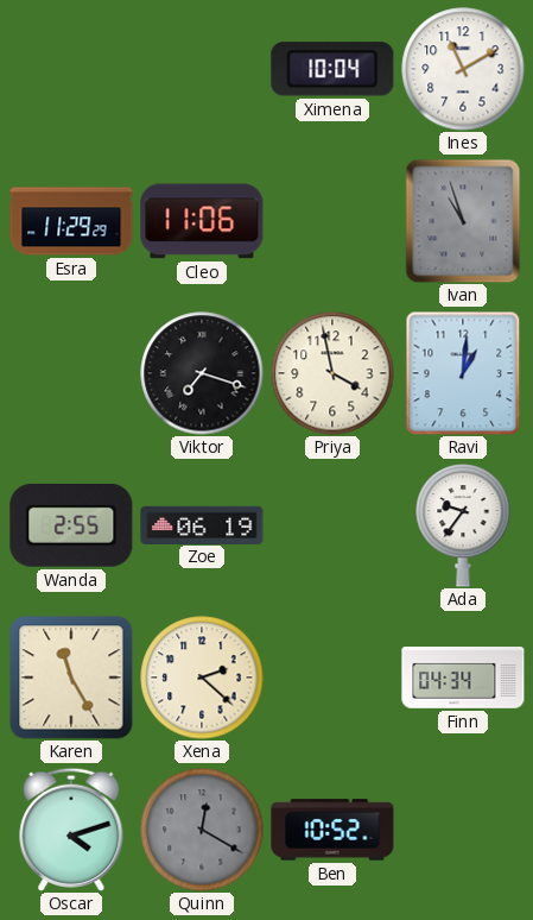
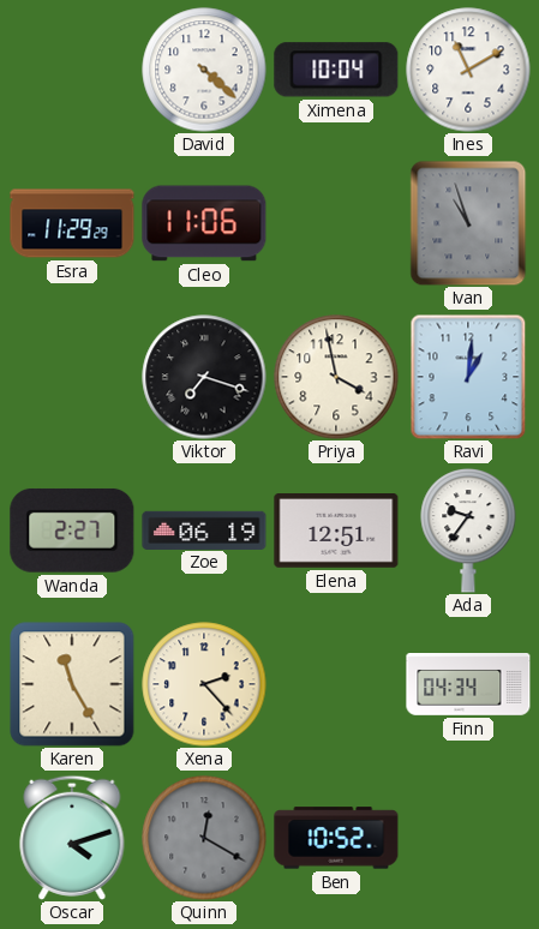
David: none -> 4:22 (204, 70)
Wanda: 2:55 -> 2:27 (72, 531)
Elena: none -> 12:51 (336, 532)
Xena: 2:22 -> 2:23 (204, 684)
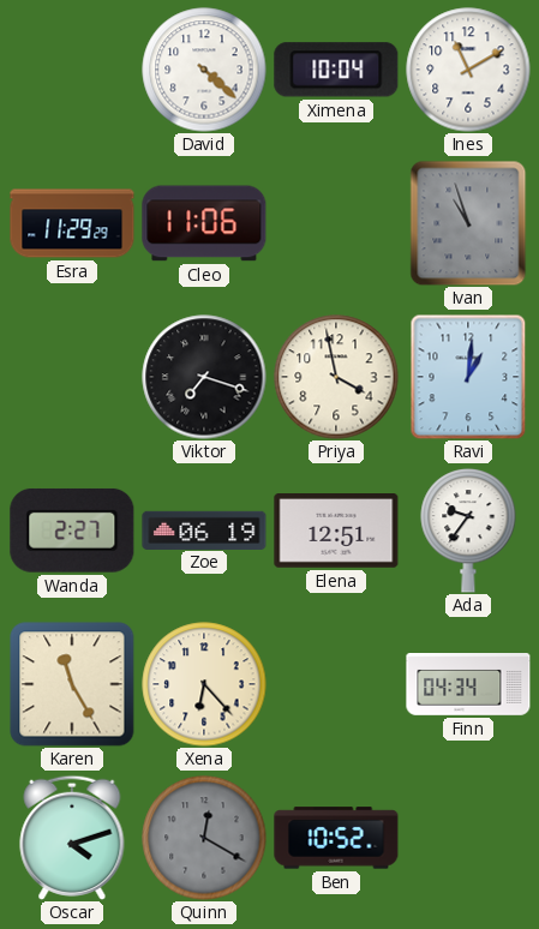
Xena: 2:23 -> 6:23 (204, 684)
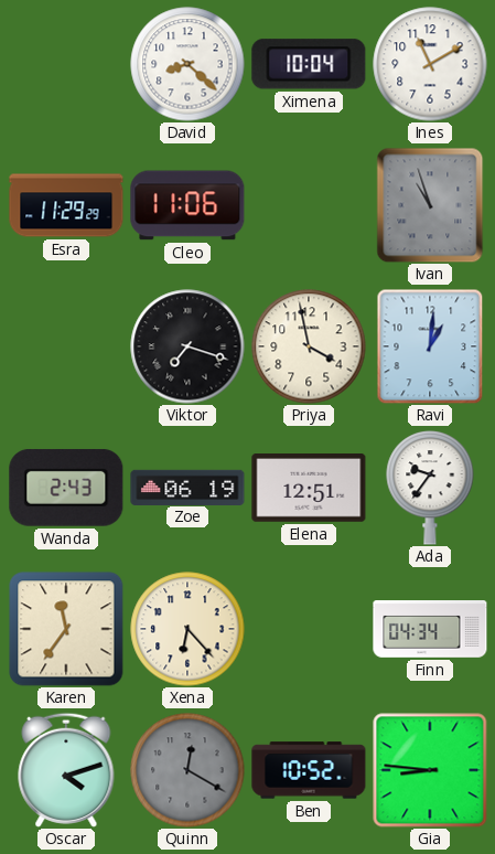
David: 4:22 -> 8:22 (187, 64)
Wanda: 2:27 -> 2:43 (66, 488)
Karen: 11:25 -> 11:36 (66, 629)
Gia: none -> 8:46 (430, 770)
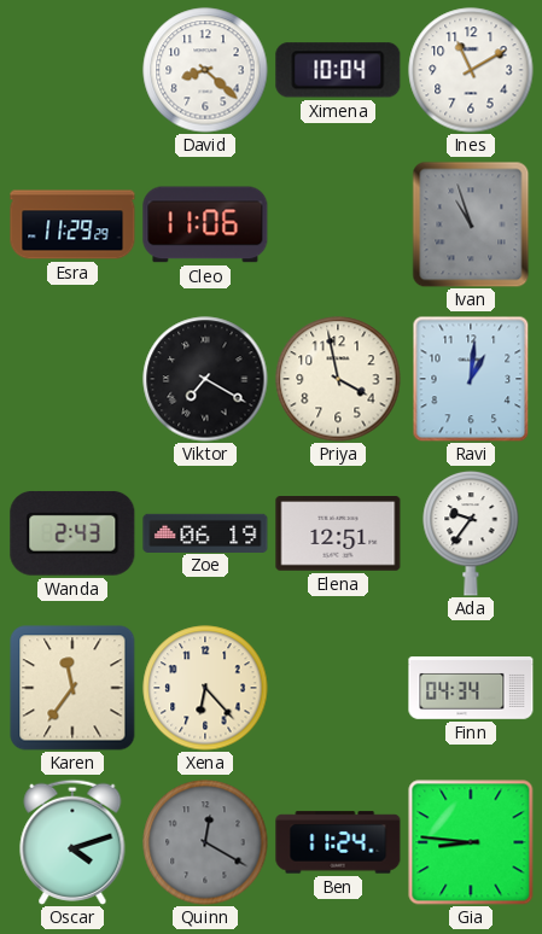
Viktor: 7:18 -> 7:20 (205, 379)
Ben: 10:52 -> 11:24 (338, 842)
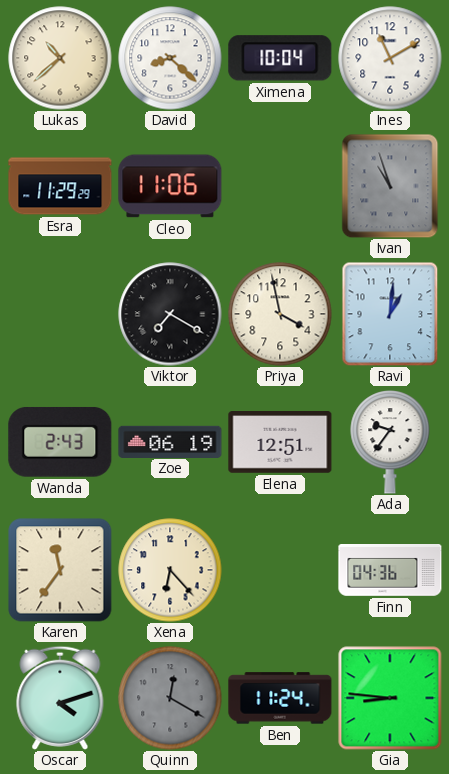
Lukas: none -> 10:38 (60, 58)
Finn: 04:34 -> 04:36 (390, 571)
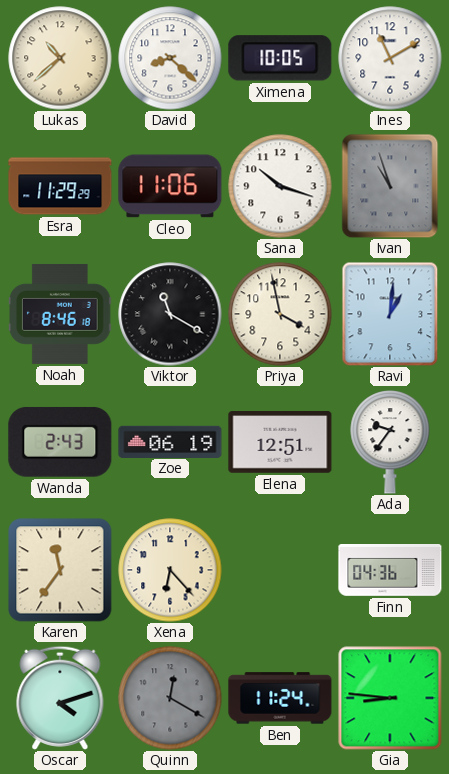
Ximena: 10:04 -> 10:05 (280, 58)
Sana: none -> 10:18 (280, 186)
Noah: none -> 8:46 (61, 314)
Viktor: 7:20 -> 11:20 (170, 314)
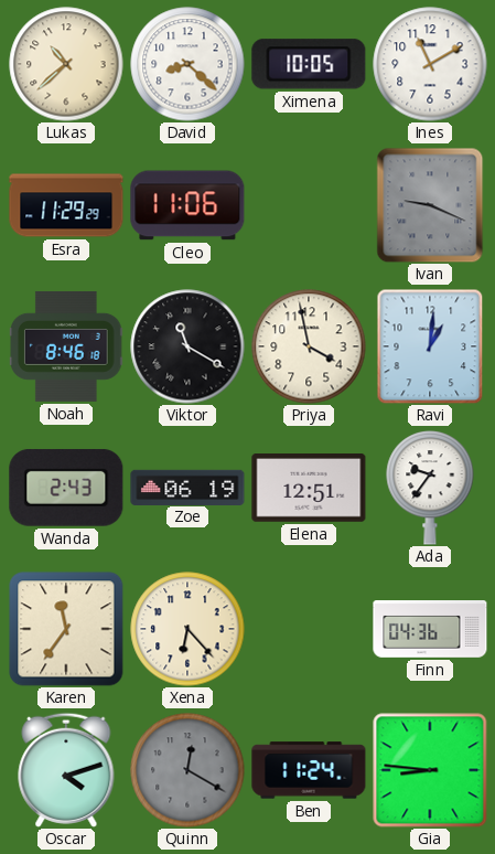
Sana: 10:18 -> none (280, 186)
Ivan: 10:57 -> 9:19 (430, 205)
